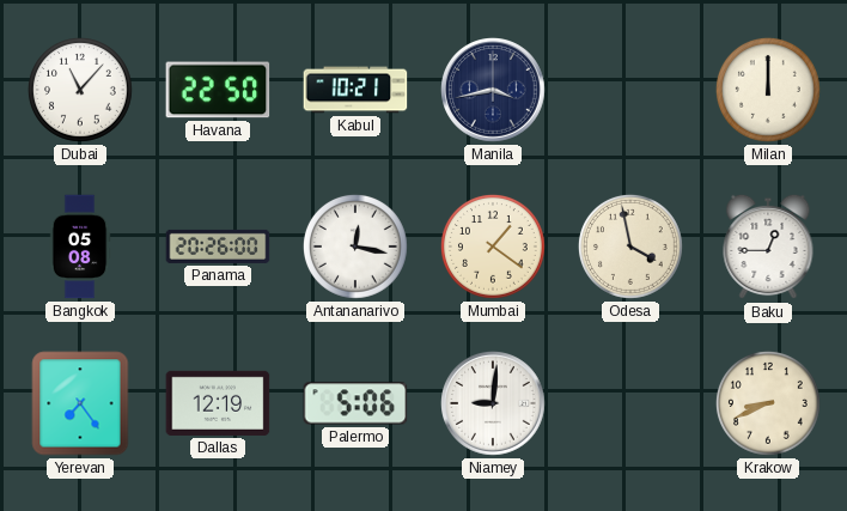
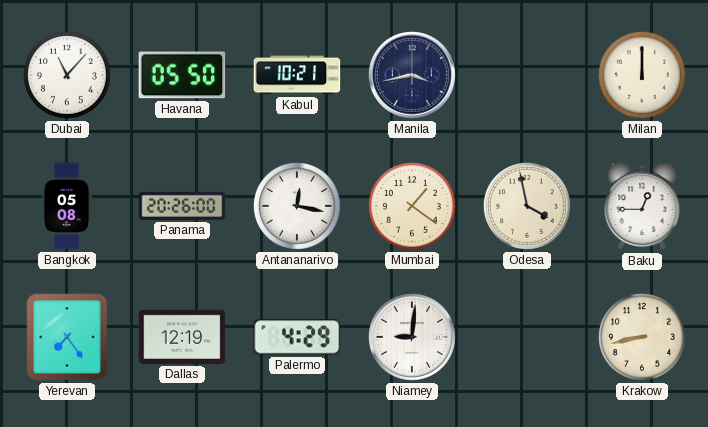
Havana: 22:50 -> 05:50 (182, 75)
Palermo: 5:06 -> 4:29 (297, 337)
Krakow: 8:41 -> 8:43 (642, 337)
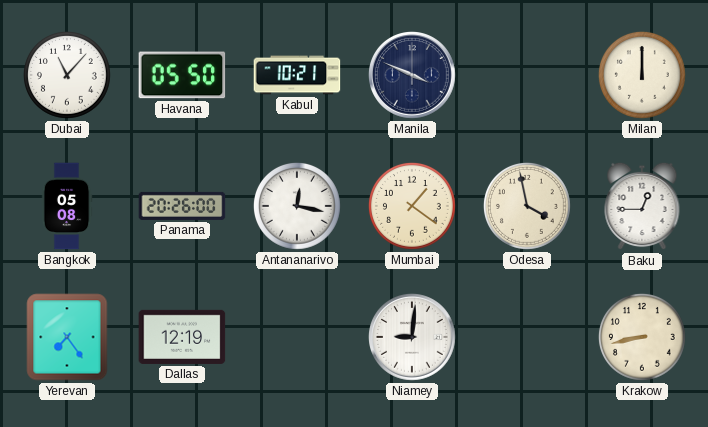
Manila: 3:43 -> 3:49 (413, 76)
Palermo: 4:29 -> none (297, 337)
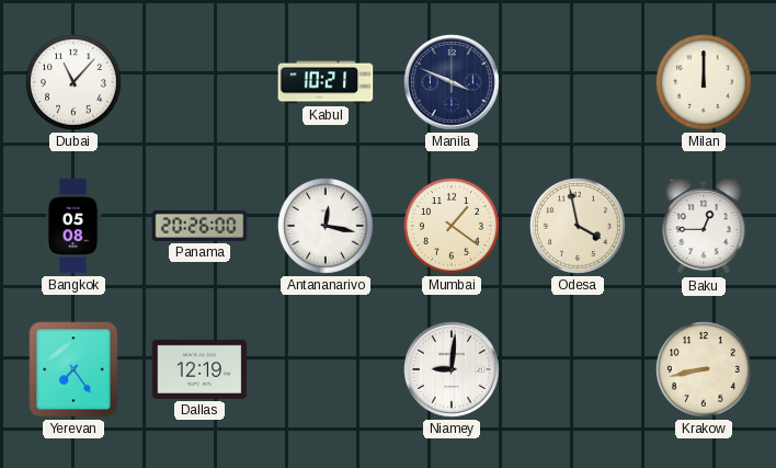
Havana: 05:50 -> none (182, 75)
